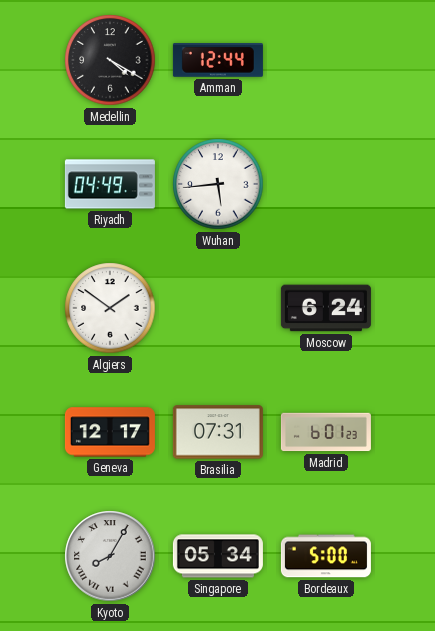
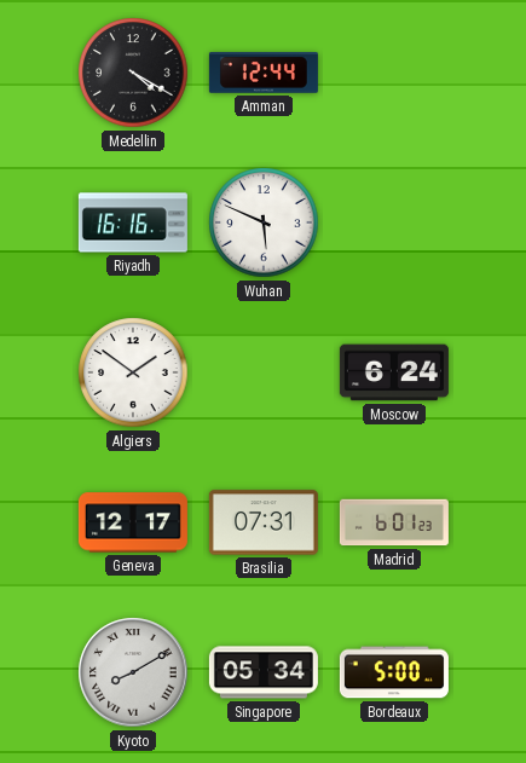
Riyadh: 04:49 -> 16:16 (133, 222)
Wuhan: 5:44 -> 5:49 (264, 222)
Kyoto: 8:05 -> 8:10 (133, 672)
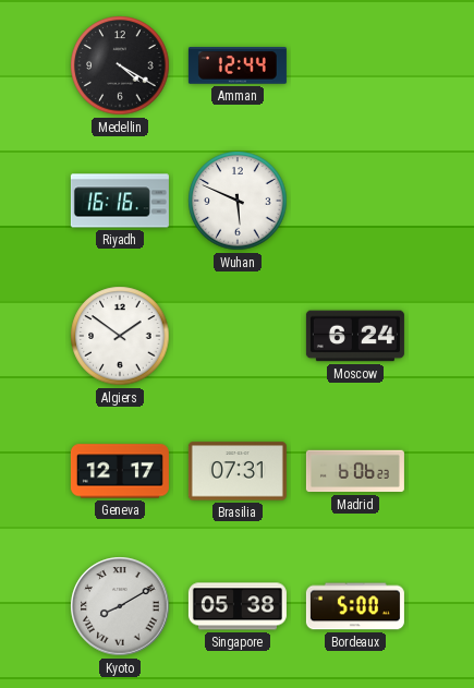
Madrid: 6:01 -> 6:06 (355, 471)
Singapore: 05:34 -> 05:38 (238, 606)
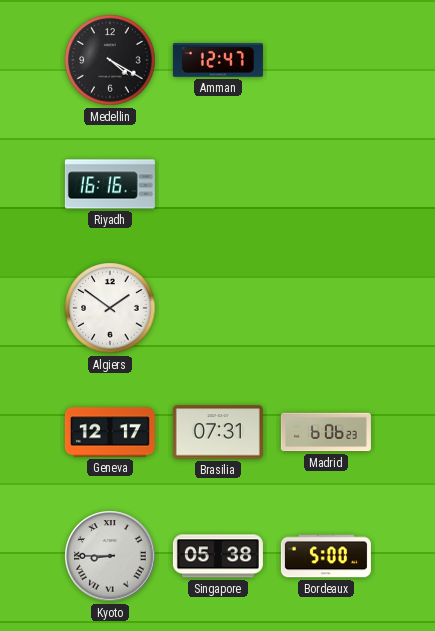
Amman: 12:44 -> 12:47 (218, 60)
Wuhan: 5:49 -> none (238, 201)
Moscow: 6:24 -> none (355, 336)
Kyoto: 8:10 -> 8:45 (110, 556)
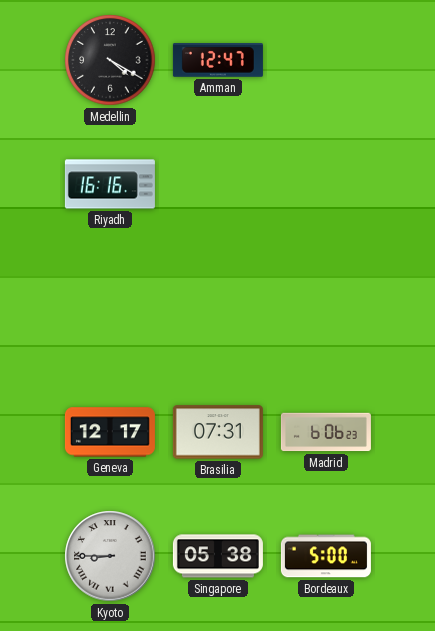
Algiers: 1:51 -> none (110, 308)
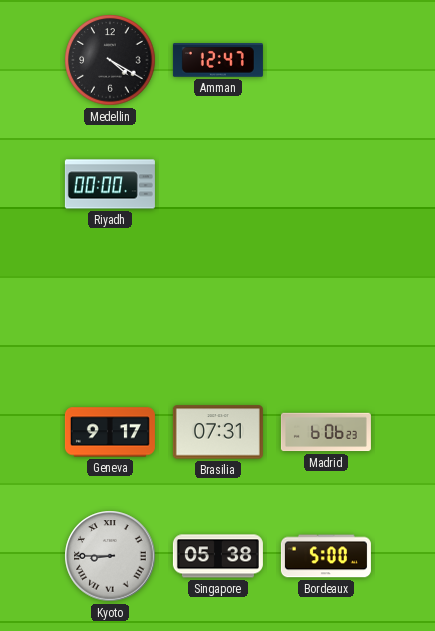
Riyadh: 16:16 -> 00:00 (110, 184)
Geneva: 12:17 -> 9:17 (110, 432)
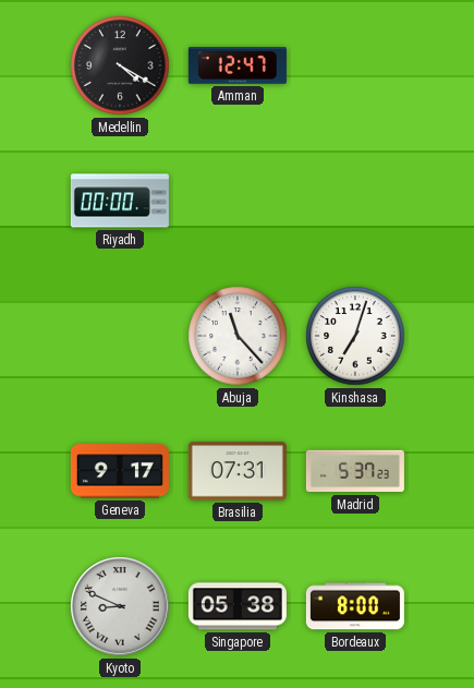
Abuja: none -> 11:23 (238, 336)
Kinshasa: none -> 7:03 (355, 336)
Madrid: 6:06 -> 5:37 (355, 471)
Kyoto: 8:45 -> 8:49 (120, 606)
Bordeaux: 5:00 -> 8:00 (355, 606)
